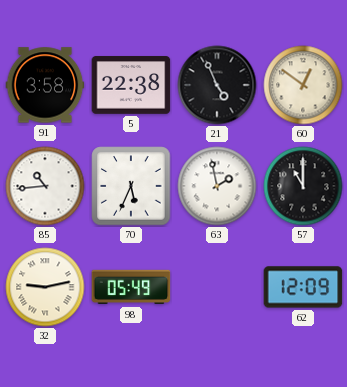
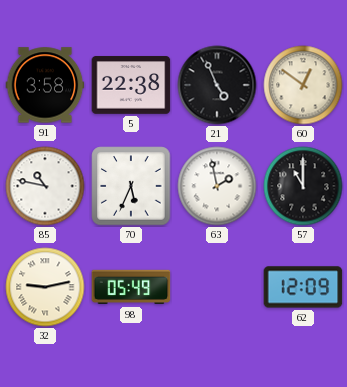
85: 10:44 -> 10:47 (45, 186)
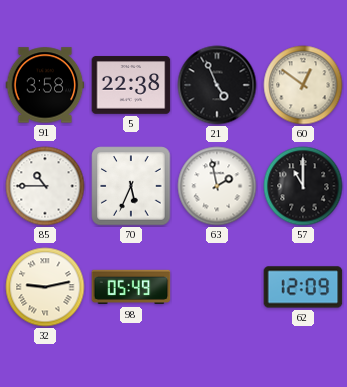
85: 10:47 -> 10:45 (45, 186)
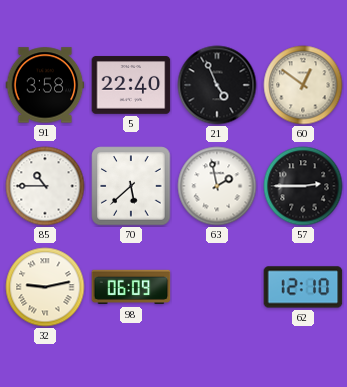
5: 22:38 -> 22:40 (131, 85)
70: 5:34 -> 5:38 (131, 186)
57: 11:00 -> 2:45 (303, 186)
98: 05:49 -> 06:09 (131, 287)
62: 12:09 -> 12:10 (303, 287)
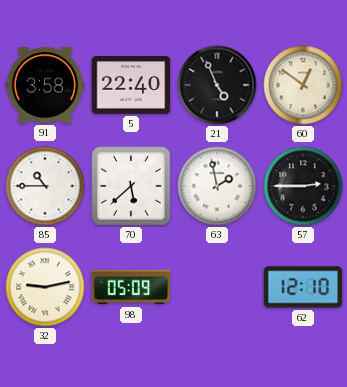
98: 06:09 -> 05:09 (131, 287)
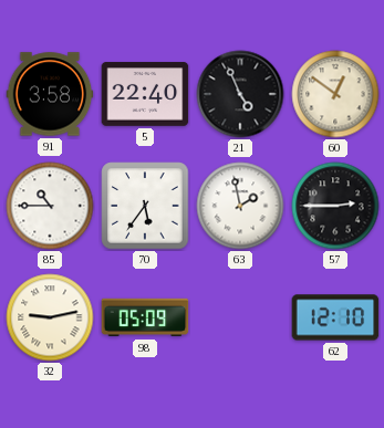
70: 5:38 -> 5:36 (145, 206)
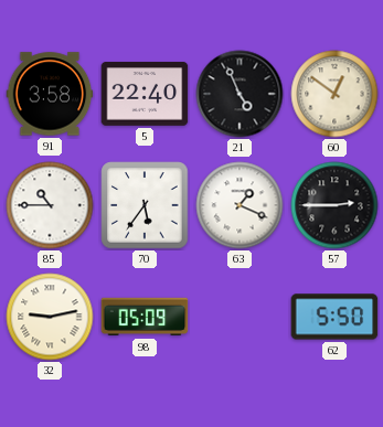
63: 1:58 -> 1:19 (240, 205)
62: 12:10 -> 5:50 (334, 317)
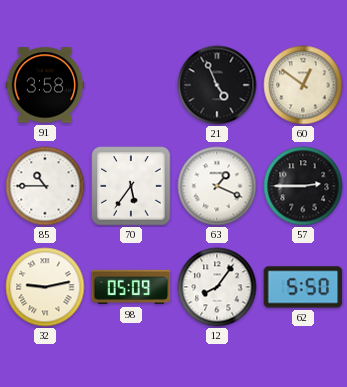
5: 22:40 -> none (145, 94)
12: none -> 8:06 (217, 287)
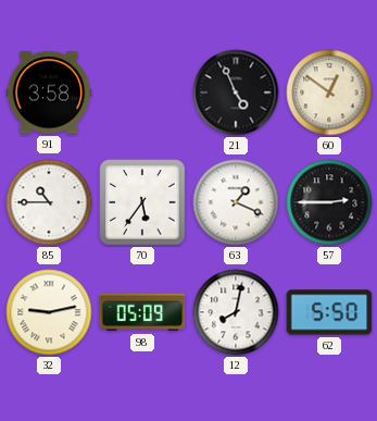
12: 8:06 -> 8:02 (236, 312)
